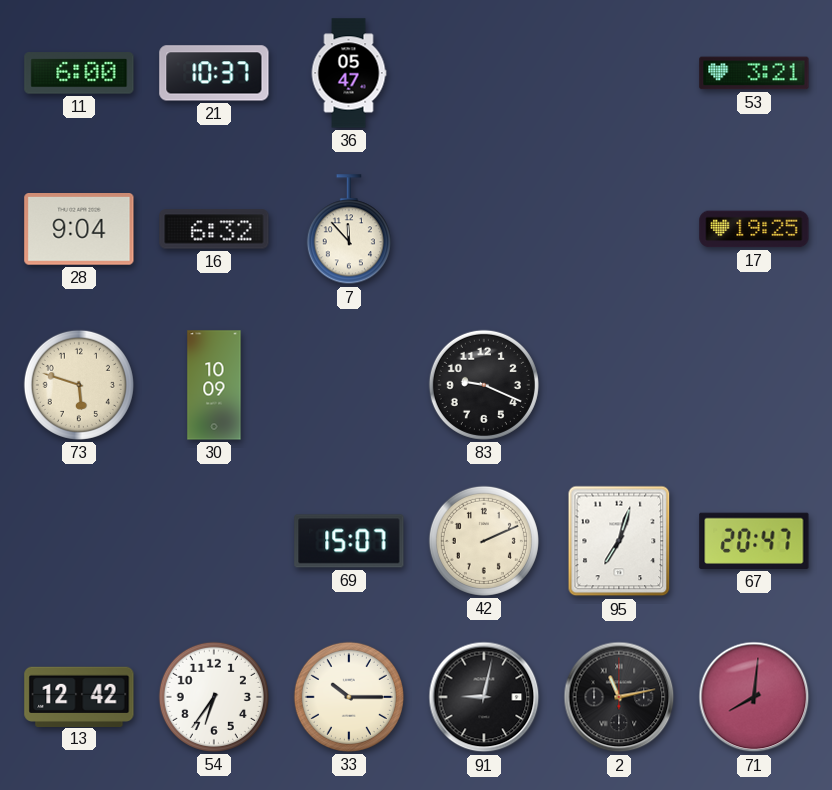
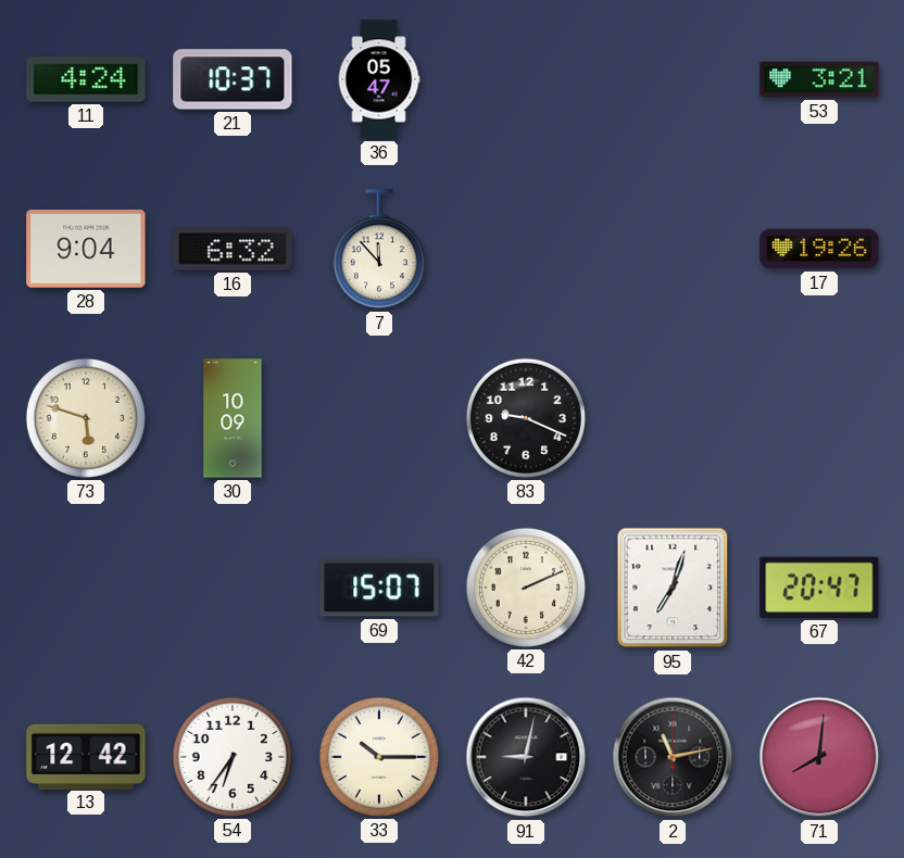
11: 6:00 -> 4:24 (86, 79)
17: 19:25 -> 19:26 (819, 249)
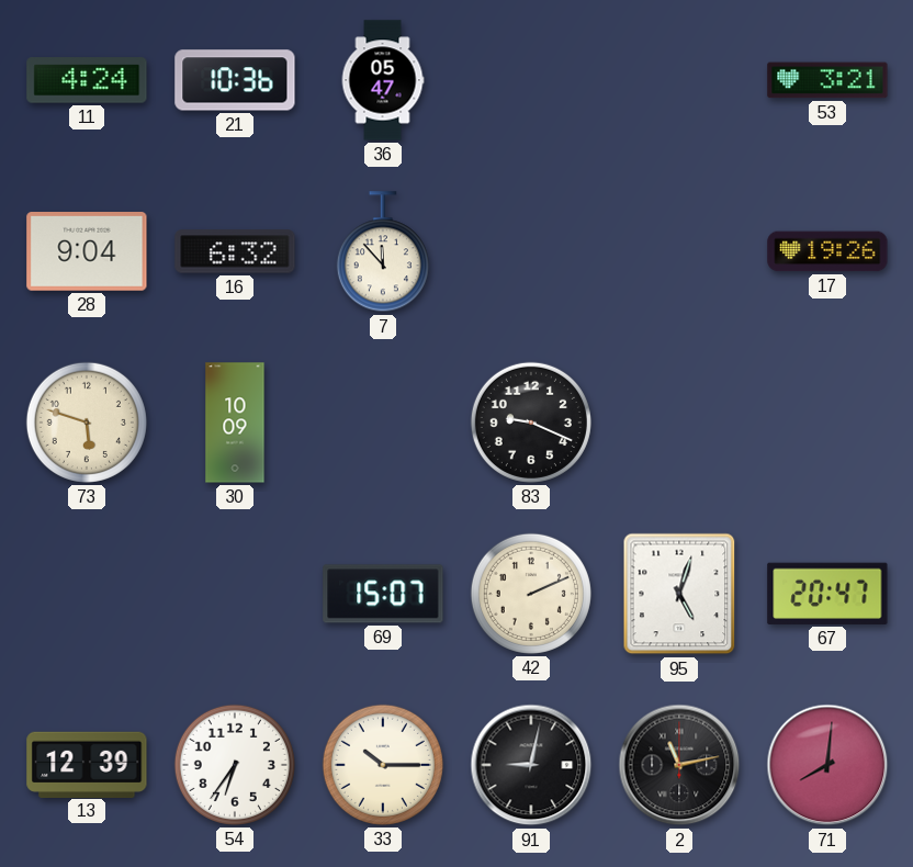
21: 10:37 -> 10:36 (235, 80)
95: 7:03 -> 5:03 (679, 594)
13: 12:42 -> 12:39 (87, 764)
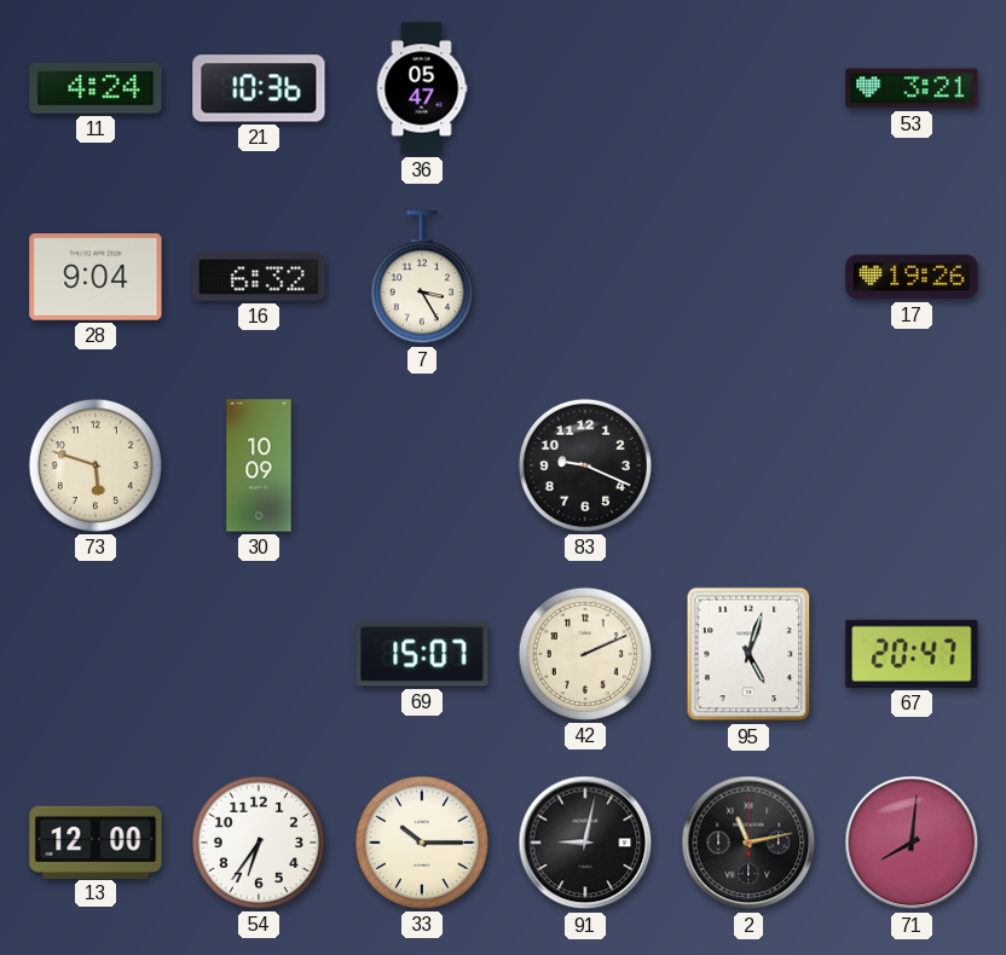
7: 11:53 -> 3:25 (422, 278)
13: 12:39 -> 12:00 (96, 841)
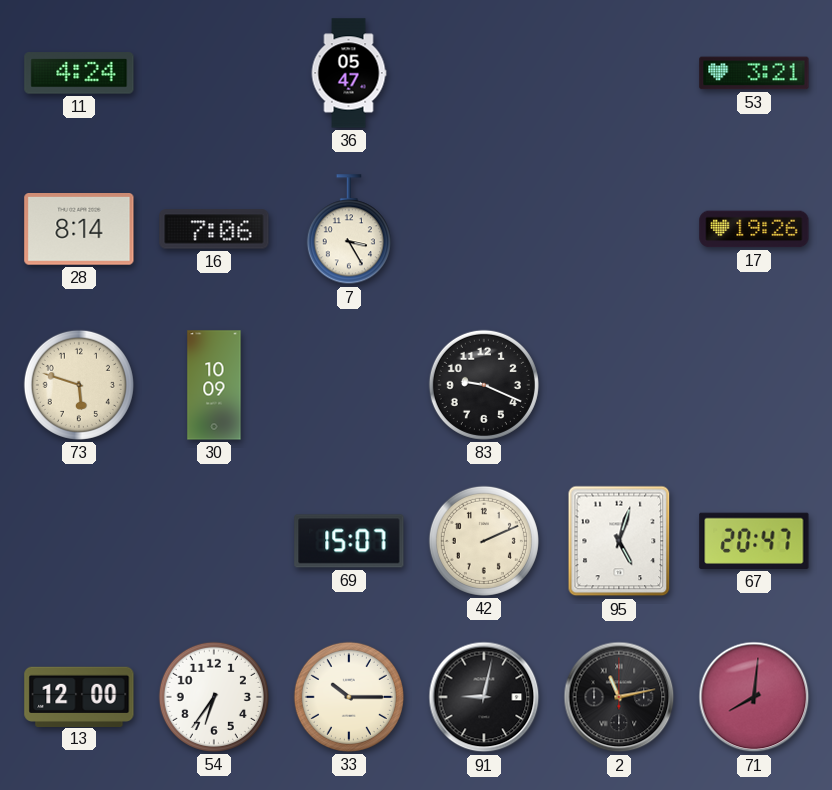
21: 10:36 -> none (259, 88)
28: 9:04 -> 8:14 (79, 230)
16: 6:32 -> 7:06 (214, 229)
